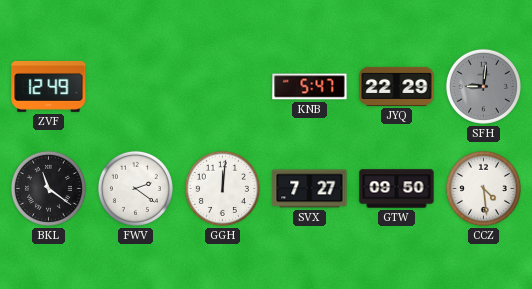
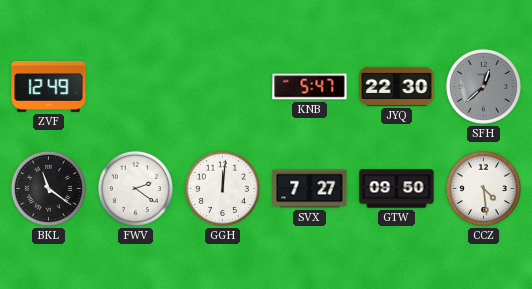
JYQ: 22:29 -> 22:30 (397, 86)
SFH: 9:01 -> 12:38 (483, 86)
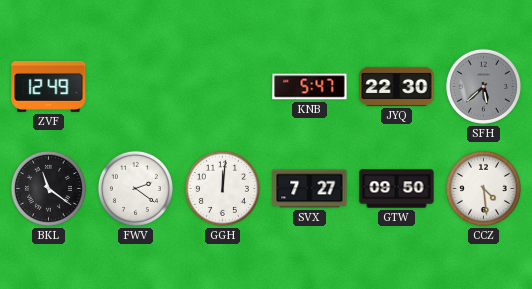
SFH: 12:38 -> 5:38 (483, 86)
